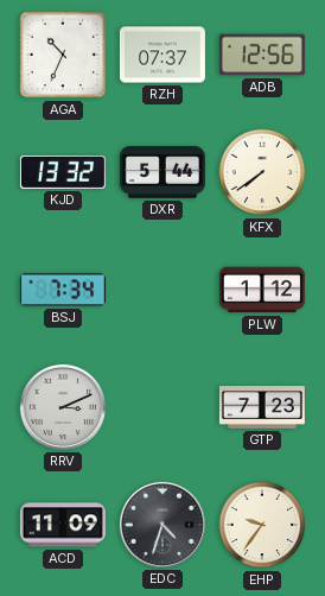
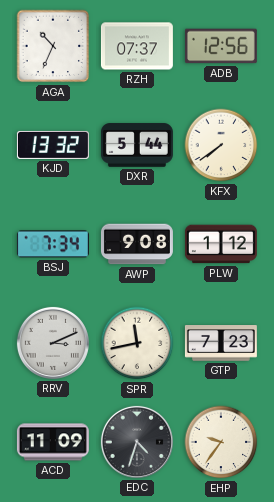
AWP: none -> 9:08 (137, 244)
SPR: none -> 11:43 (137, 343)
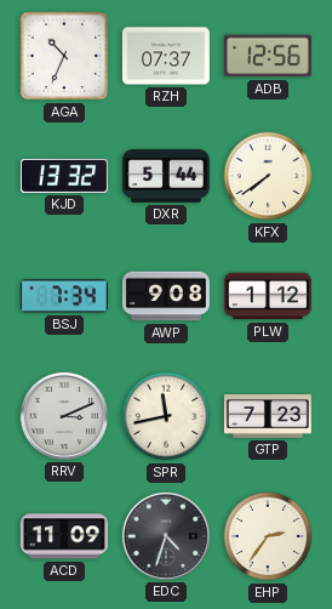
EHP: 9:36 -> 2:36 (268, 536)
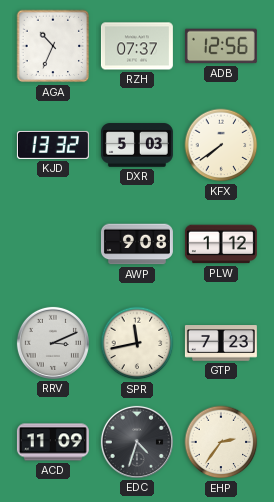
DXR: 5:44 -> 5:03 (137, 145)
BSJ: 7:34 -> none (64, 296)
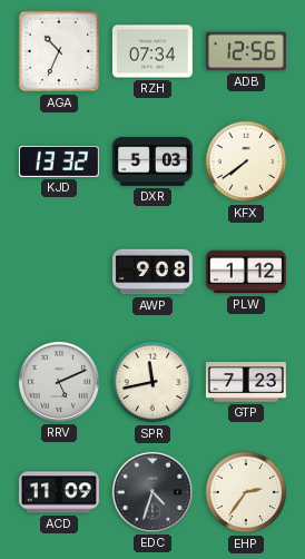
RZH: 07:37 -> 07:34 (152, 51)
RRV: 3:11 -> 5:11 (59, 382)
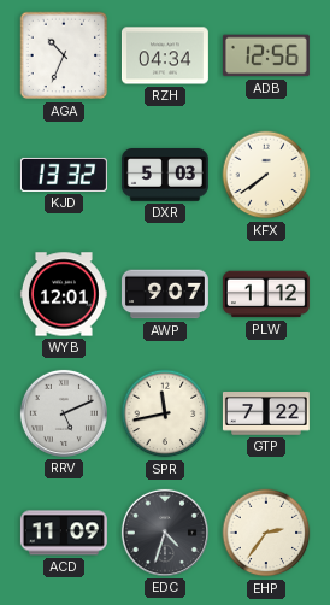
RZH: 07:34 -> 04:34 (165, 55)
WYB: none -> 12:01 (64, 294)
AWP: 9:08 -> 9:07 (165, 294)
GTP: 7:23 -> 7:22 (266, 413)
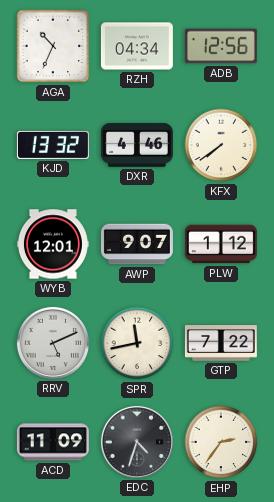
DXR: 5:03 -> 4:46 (137, 145)
